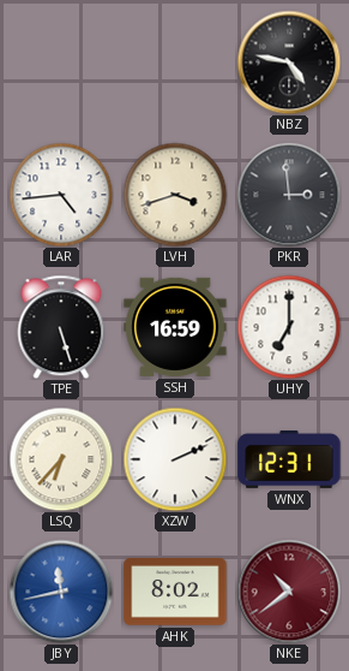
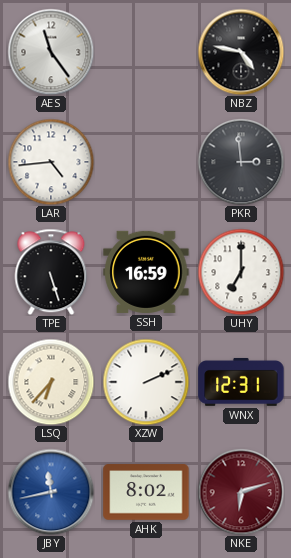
AES: none -> 11:24 (51, 52)
LVH: 3:42 -> none (175, 195)
NKE: 10:39 -> 6:12 (241, 492)
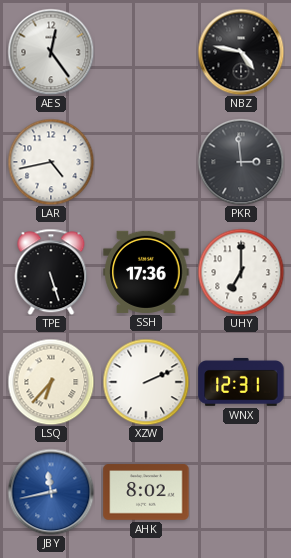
AES: 11:24 -> 12:24 (51, 52)
LAR: 4:44 -> 4:43 (51, 162)
SSH: 16:59 -> 17:36 (146, 272)
NKE: 6:12 -> none (241, 492)
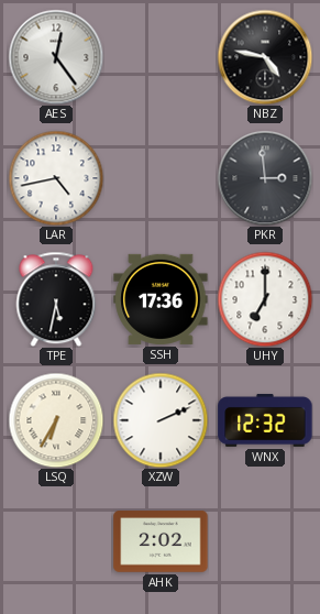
TPE: 5:27 -> 5:32 (56, 299)
LSQ: 6:37 -> 6:35 (56, 420)
WNX: 12:31 -> 12:32 (265, 420)
JBY: 11:43 -> none (51, 492)
AHK: 8:02 -> 2:02 (161, 541)
